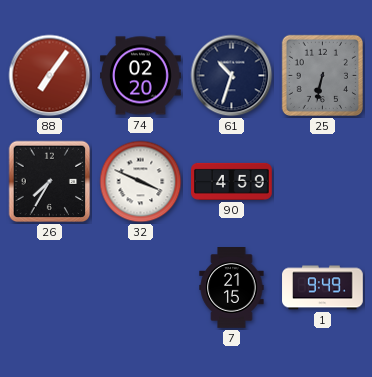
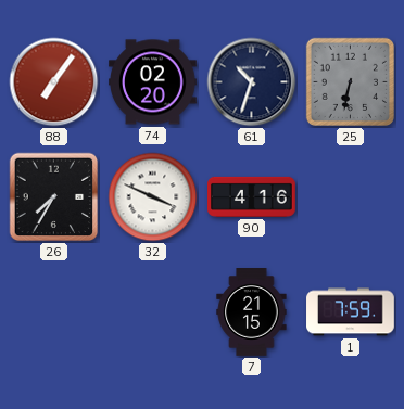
90: 4:59 -> 4:16 (252, 196)
1: 9:49 -> 7:59 (351, 312)
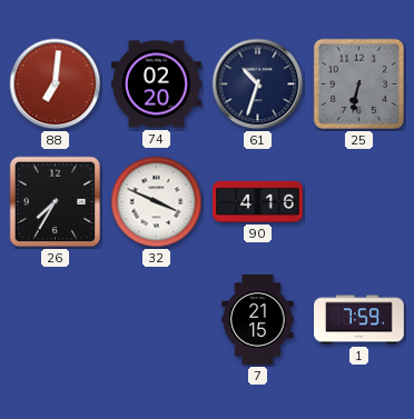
88: 7:06 -> 7:01 (56, 84)
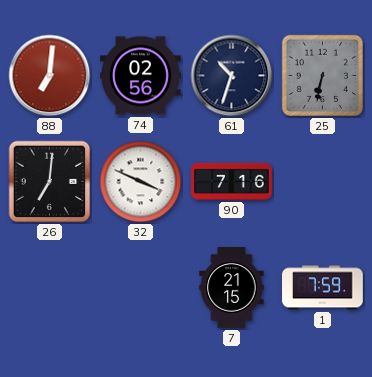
74: 02:20 -> 02:56 (141, 76)
26: 7:35 -> 7:01 (50, 182)
90: 4:16 -> 7:16 (232, 181)
